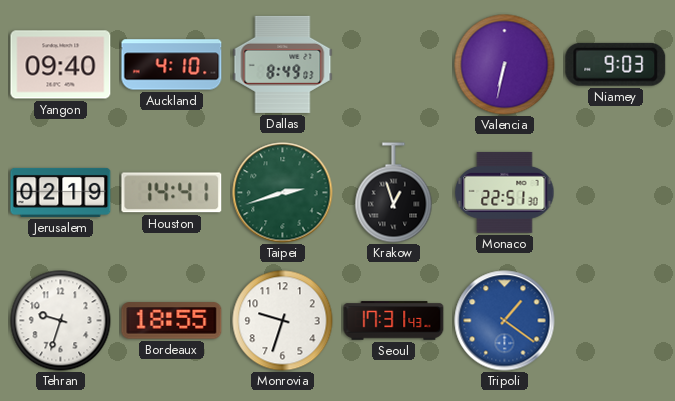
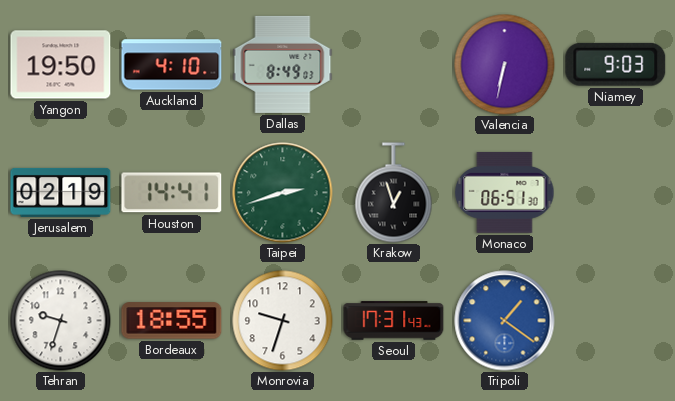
Yangon: 09:40 -> 19:50 (61, 65)
Monaco: 22:51 -> 06:51 (505, 192)
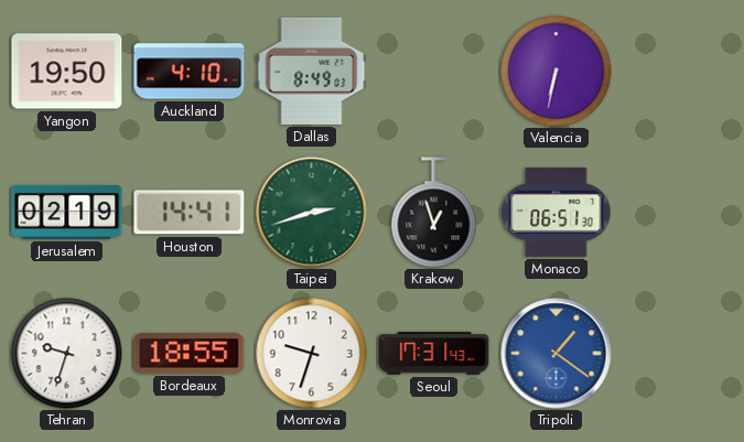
Niamey: 9:03 -> none (616, 64)
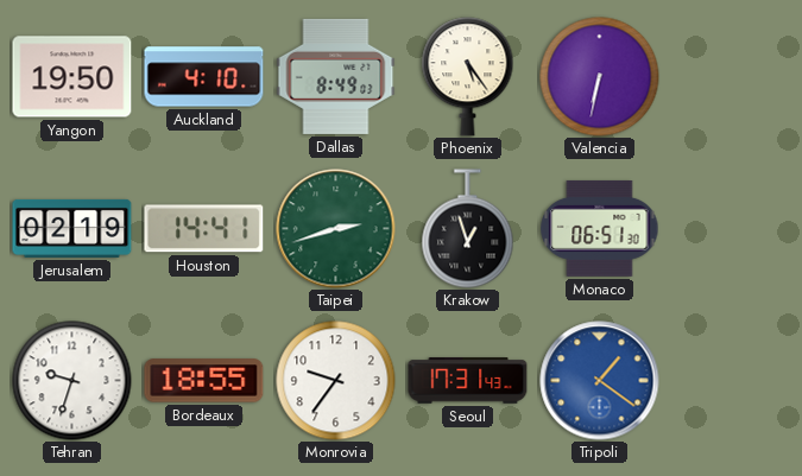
Phoenix: none -> 5:24 (468, 77)
Monrovia: 9:33 -> 9:36 (336, 381)
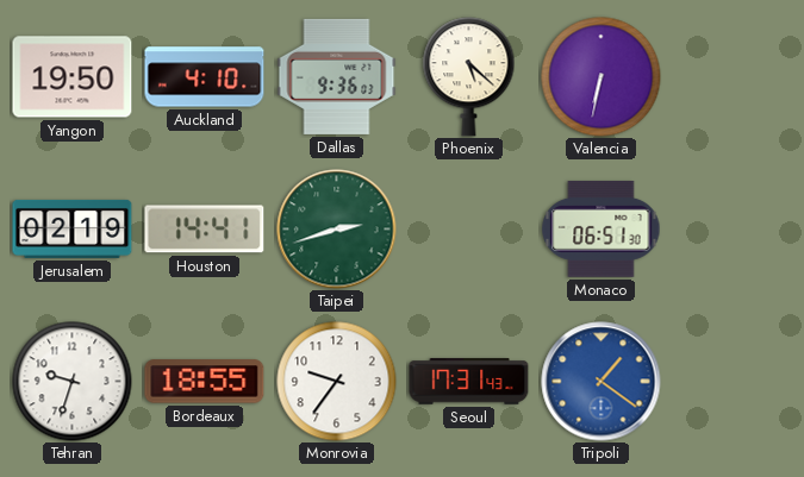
Dallas: 8:49 -> 9:36 (337, 76)
Phoenix: 5:24 -> 5:22 (469, 77)
Krakow: 12:57 -> none (468, 229)
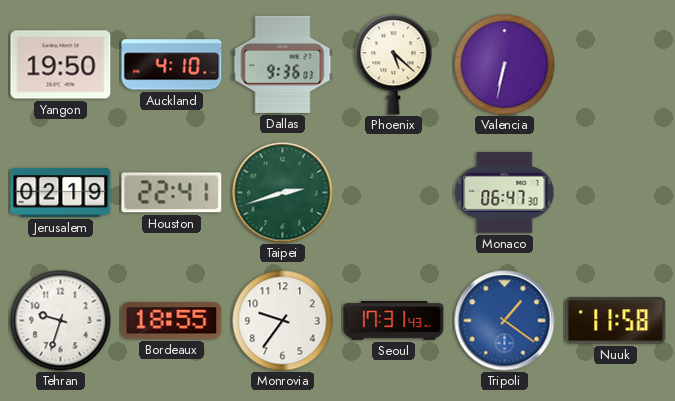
Houston: 14:41 -> 22:41 (172, 193)
Monaco: 06:51 -> 06:47 (505, 192)
Nuuk: none -> 11:58 (616, 321)
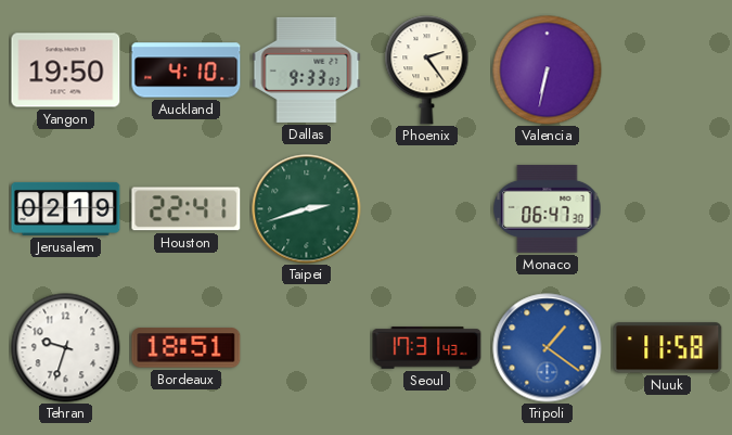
Dallas: 9:36 -> 9:33 (307, 69)
Phoenix: 5:22 -> 2:24 (427, 71)
Bordeaux: 18:55 -> 18:51 (187, 348)
Monrovia: 9:36 -> none (283, 321)
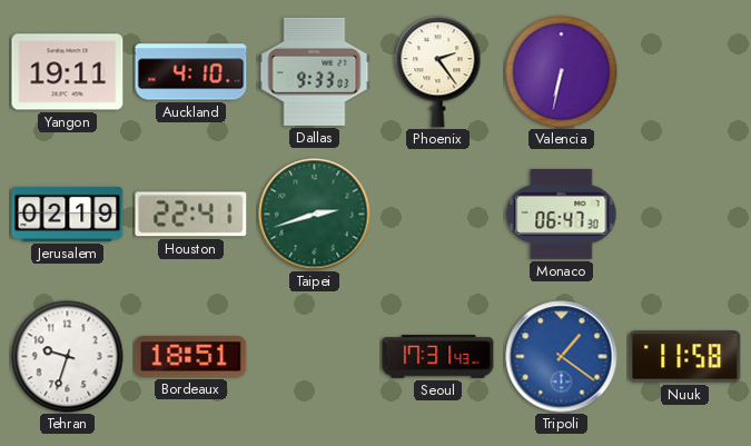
Yangon: 19:50 -> 19:11 (68, 72)
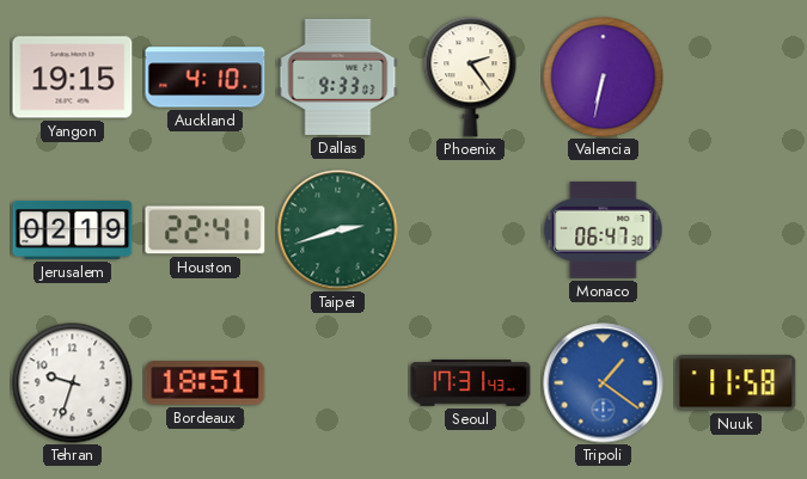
Yangon: 19:11 -> 19:15 (73, 78)
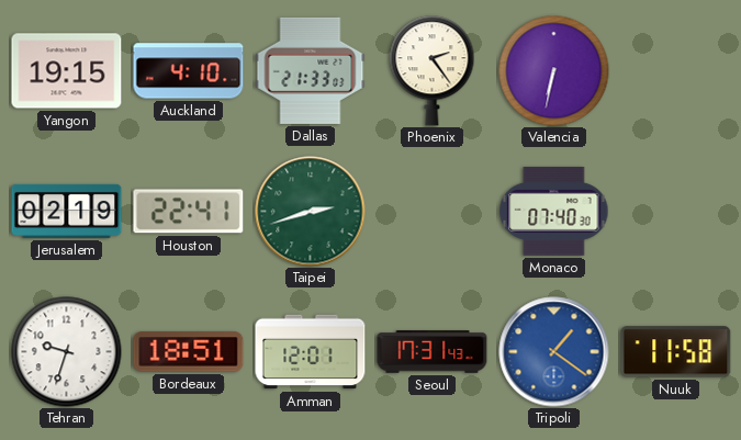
Dallas: 9:33 -> 21:33 (311, 70)
Monaco: 06:47 -> 07:40 (554, 211)
Amman: none -> 12:01 (311, 352)
